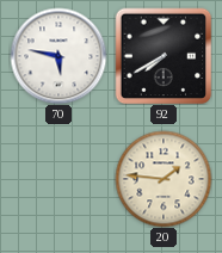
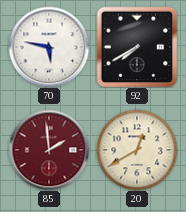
85: none -> 1:59 (49, 150)
20: 1:46 -> 12:40 (137, 150)
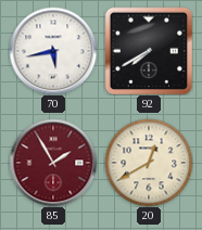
70: 5:47 -> 5:43 (53, 51)
85: 1:59 -> 1:55 (53, 163)
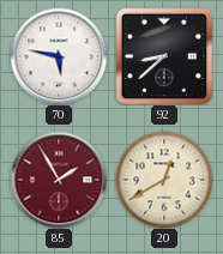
70: 5:43 -> 5:47 (59, 56)
92: 7:40 -> 8:38 (164, 56)
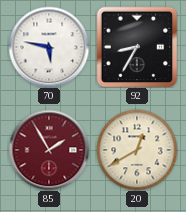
92: 8:38 -> 8:35 (137, 47)
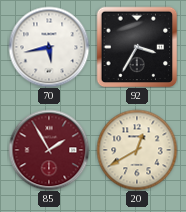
70: 5:47 -> 5:43 (49, 47)
92: 8:35 -> 3:35 (137, 47)
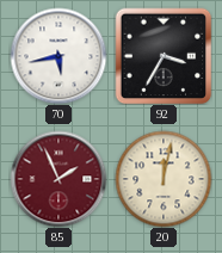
85: 1:55 -> 1:56 (58, 179)
20: 12:40 -> 12:02 (164, 179)
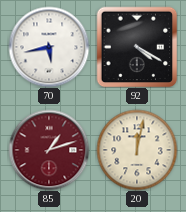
92: 3:35 -> 4:20 (137, 47)
85: 1:56 -> 1:12 (49, 150)
